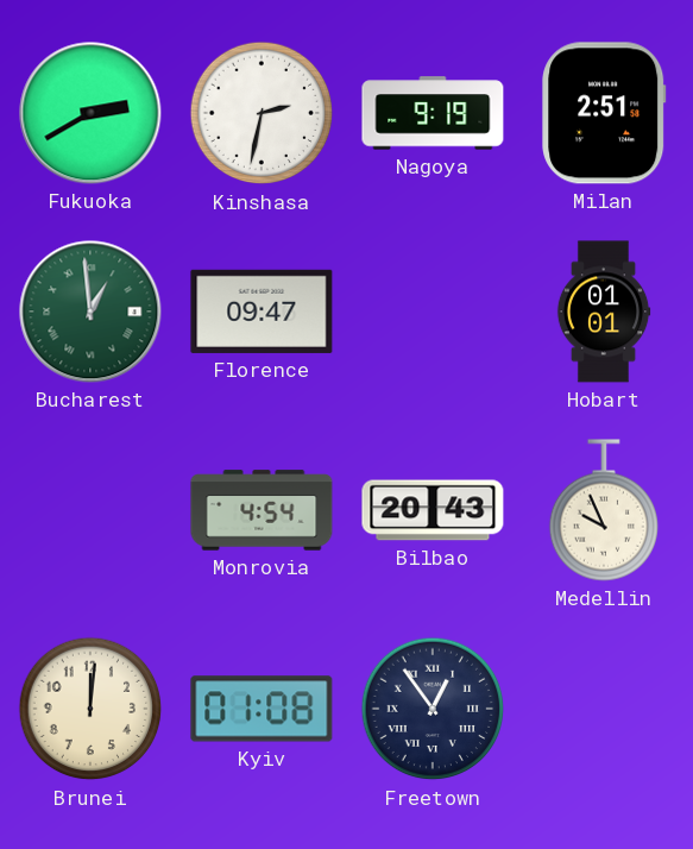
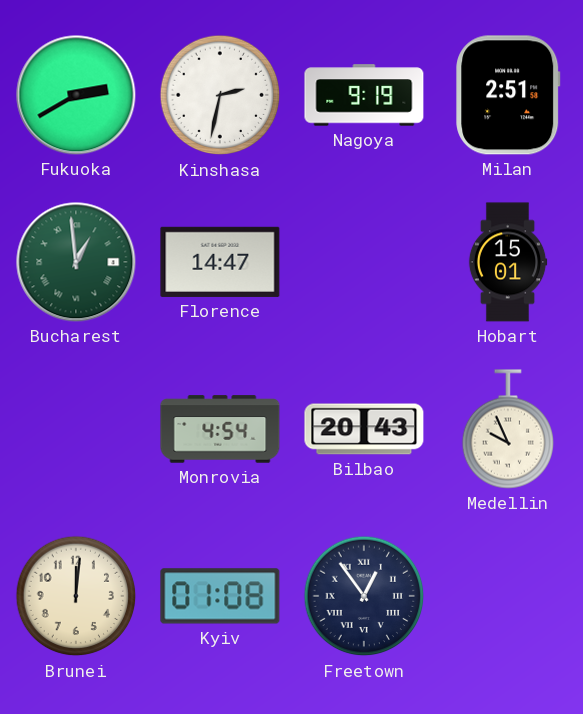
Florence: 09:47 -> 14:47 (220, 262)
Hobart: 01:01 -> 15:01 (508, 262)
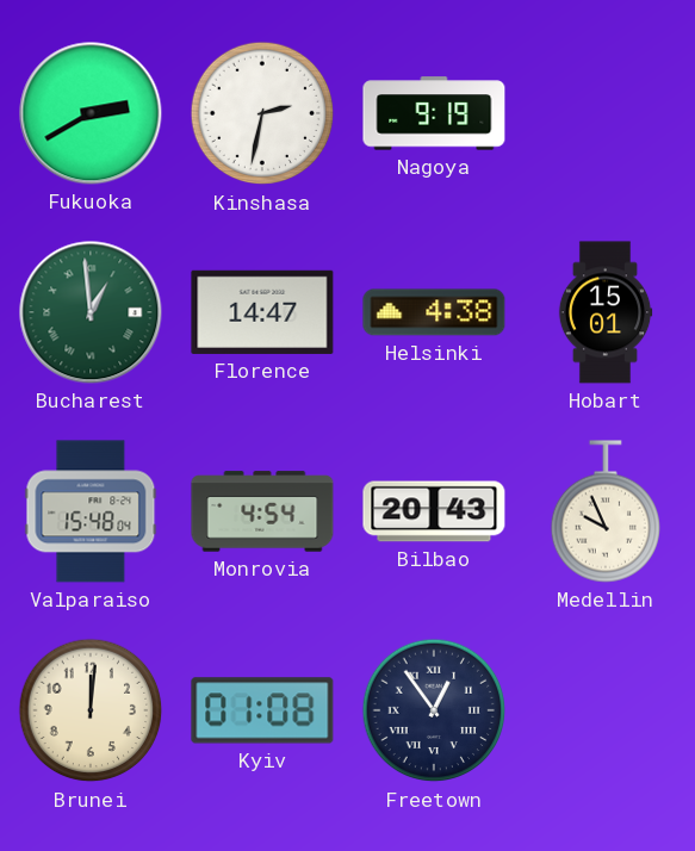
Milan: 2:51 -> none (508, 95)
Helsinki: none -> 4:38 (434, 312)
Valparaiso: none -> 15:48 (91, 511)
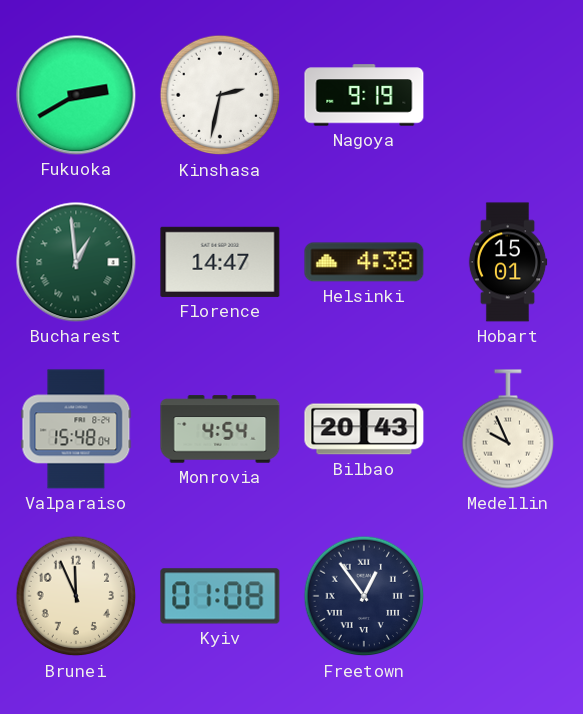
Brunei: 12:01 -> 11:56 (76, 596)
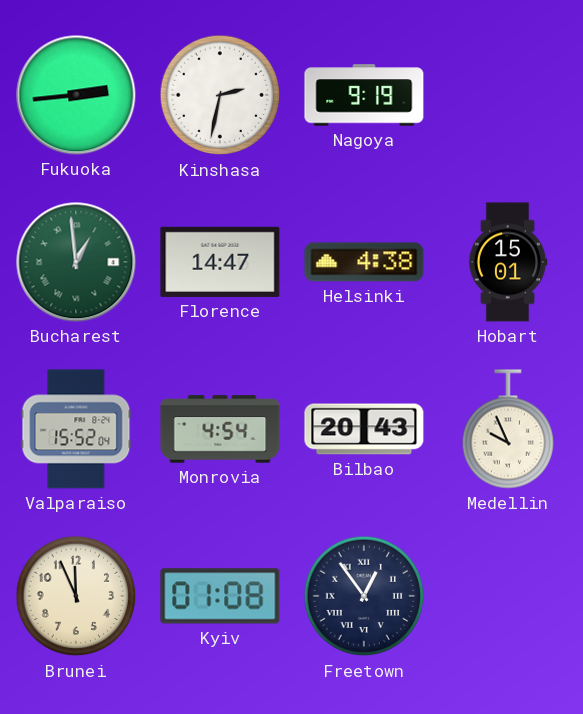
Fukuoka: 2:40 -> 2:44 (76, 95)
Valparaiso: 15:48 -> 15:52 (76, 429)
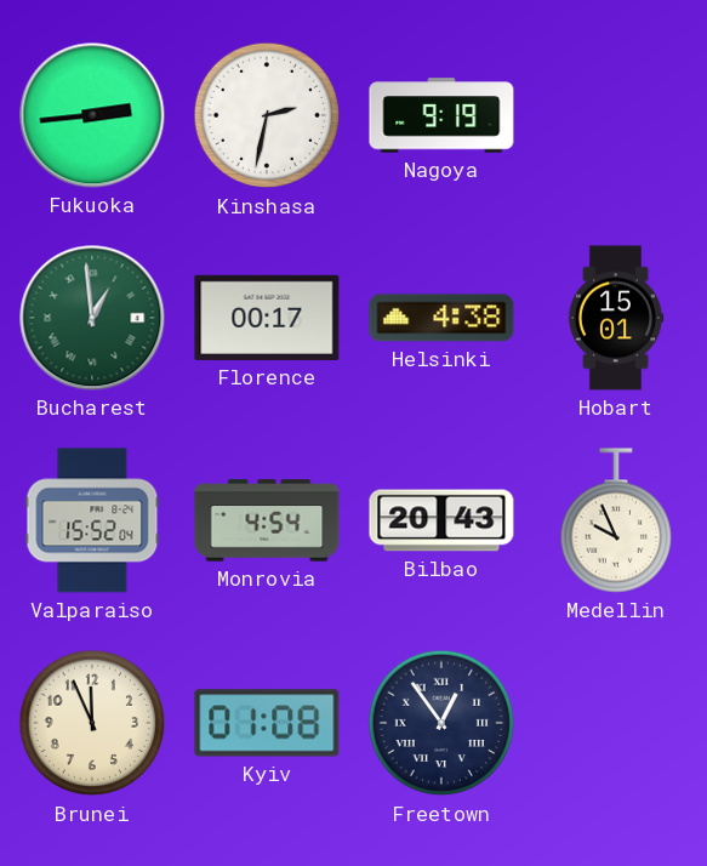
Florence: 14:47 -> 00:17 (267, 318)
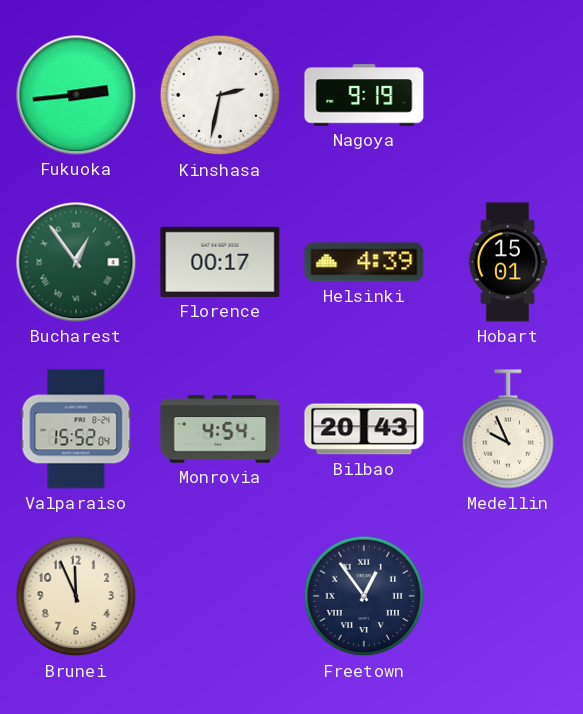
Bucharest: 12:59 -> 12:54 (76, 262)
Helsinki: 4:38 -> 4:39 (364, 262)
Kyiv: 01:08 -> none (267, 723)
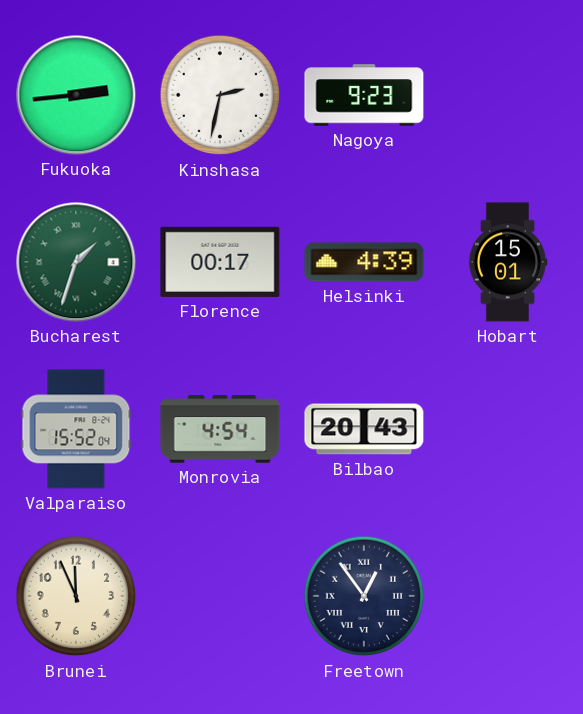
Nagoya: 9:19 -> 9:23 (364, 95)
Bucharest: 12:54 -> 1:33 (76, 262)
Medellin: 9:56 -> none (507, 429)
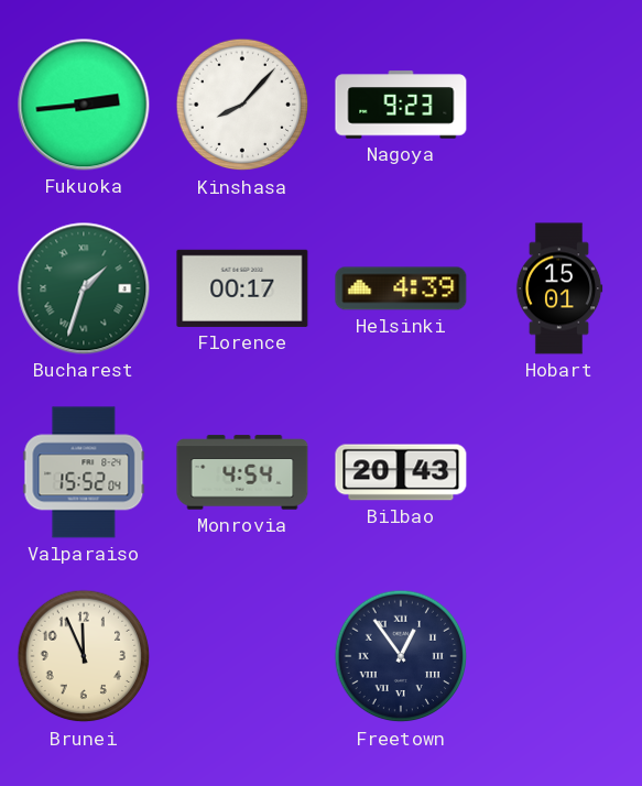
Kinshasa: 2:32 -> 8:07 (242, 105)
